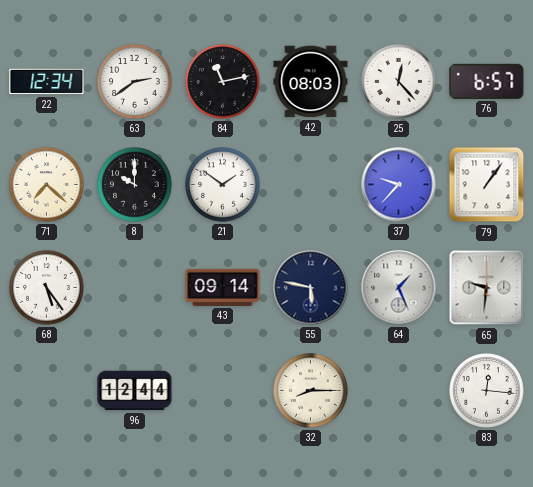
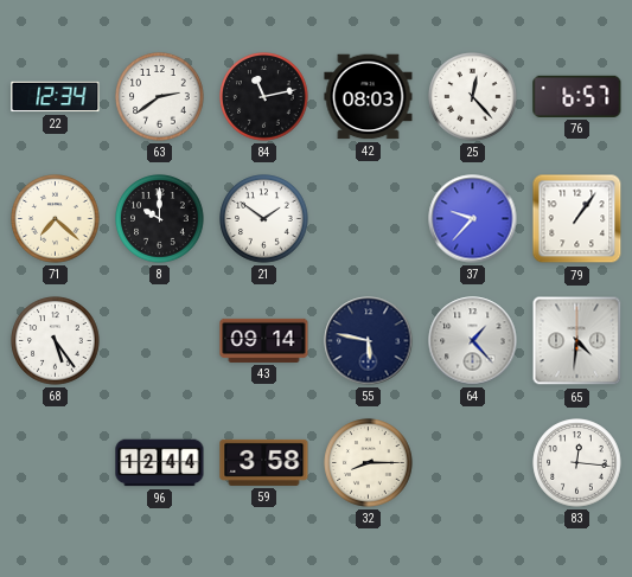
64: 1:26 -> 1:23 (473, 341)
65: 9:31 -> 4:31 (577, 341)
59: none -> 3:58 (264, 462)
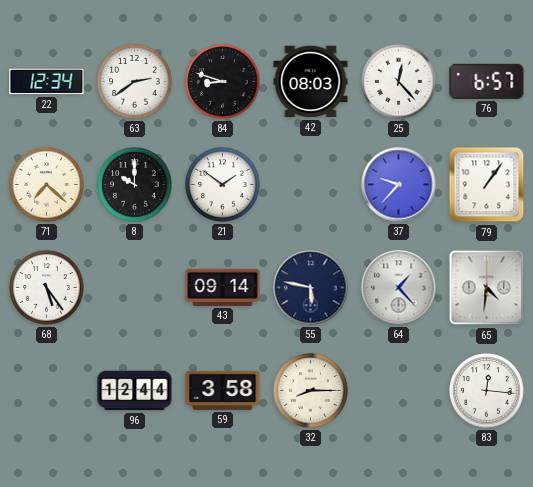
84: 11:13 -> 8:48 (223, 82)
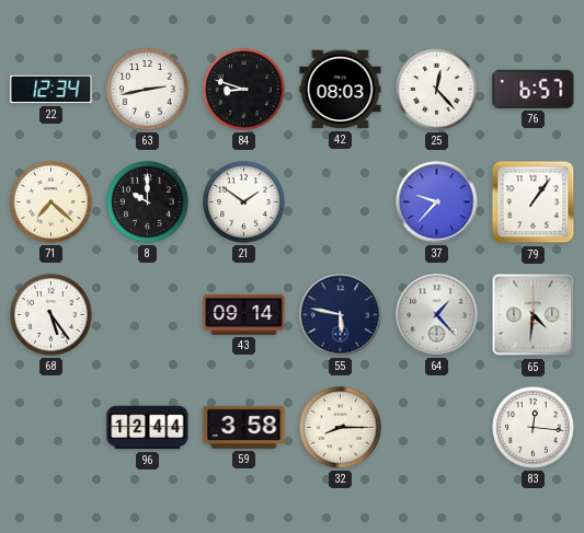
63: 2:39 -> 2:43 (148, 90)
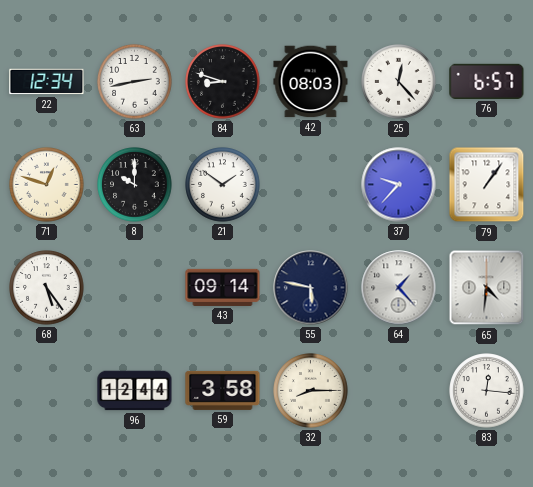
71: 7:22 -> 12:48 (47, 185)
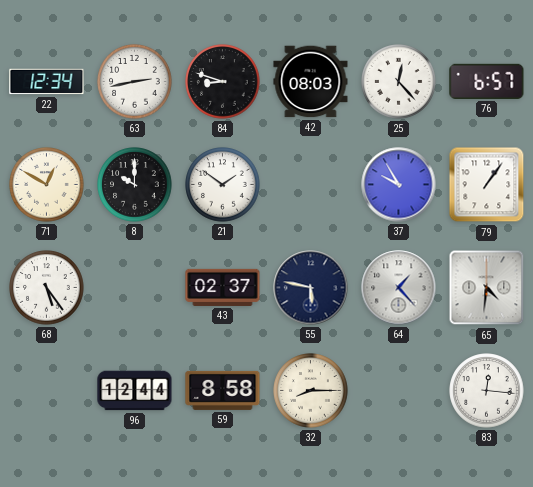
71: 12:48 -> 12:50 (47, 185)
37: 9:37 -> 9:55 (399, 185)
43: 09:14 -> 02:37 (223, 287)
59: 3:58 -> 8:58 (223, 390)
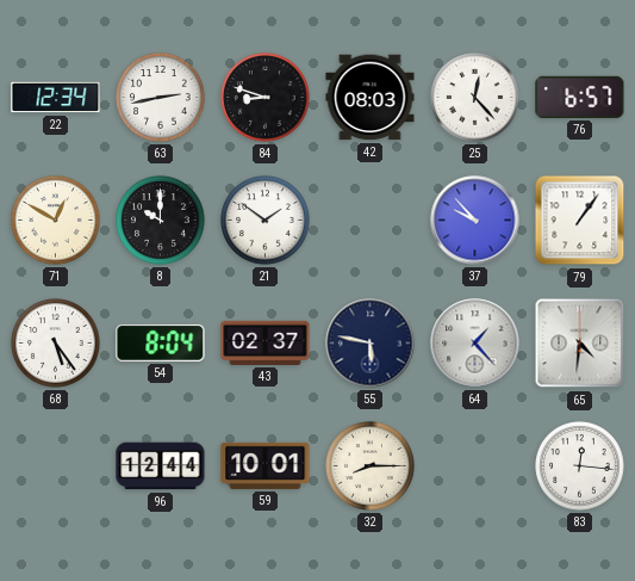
37: 9:55 -> 9:53 (475, 221)
54: none -> 8:04 (161, 342)
59: 8:58 -> 10:01 (266, 465)
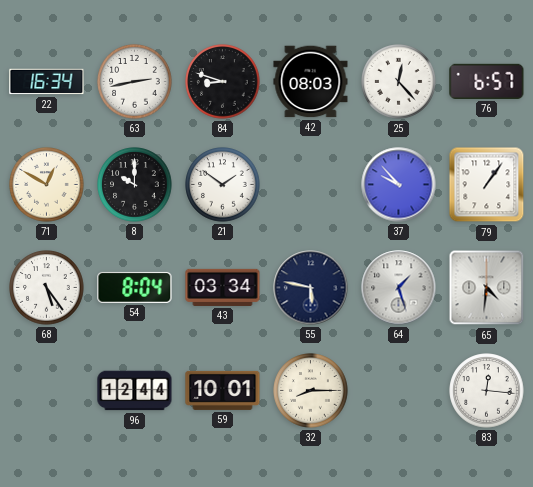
22: 12:34 -> 16:34 (47, 82)
43: 02:37 -> 03:34 (223, 287)
64: 1:23 -> 1:27 (399, 288)
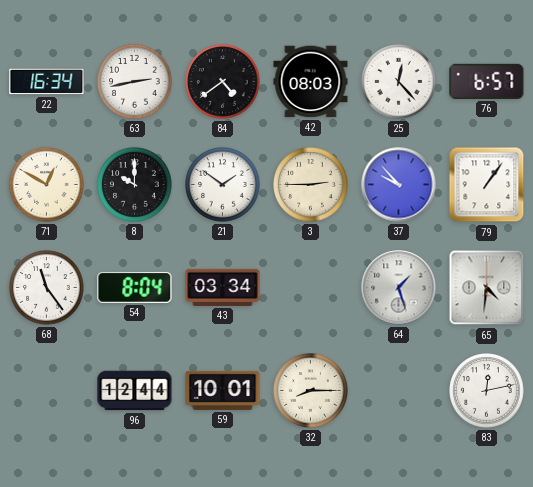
84: 8:48 -> 4:39 (223, 82)
3: none -> 2:45 (311, 185)
68: 5:24 -> 11:24 (47, 288)
55: 5:47 -> none (311, 288)
83: 12:16 -> 12:13 (487, 391)
